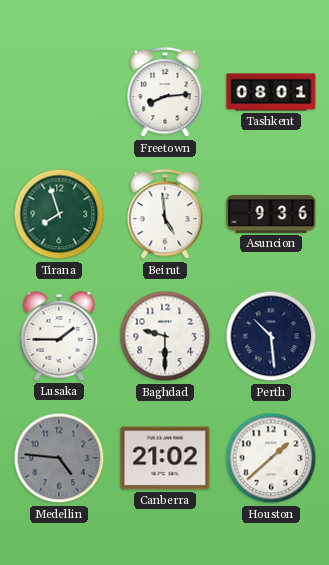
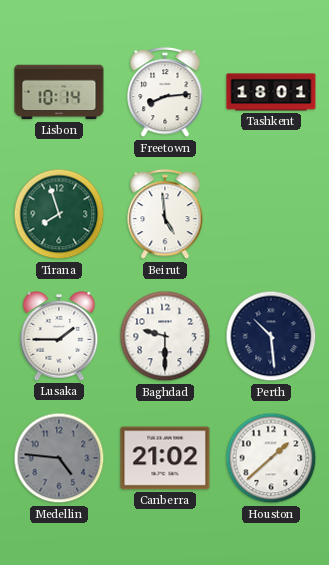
Lisbon: none -> 10:14 (59, 92)
Tashkent: 08:01 -> 18:01 (271, 92)
Asuncion: 9:36 -> none (271, 215)
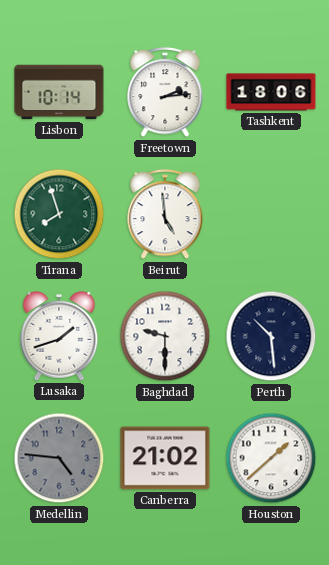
Freetown: 8:14 -> 2:14 (165, 93)
Tashkent: 18:01 -> 18:06 (271, 92)
Lusaka: 1:45 -> 1:42 (59, 337)
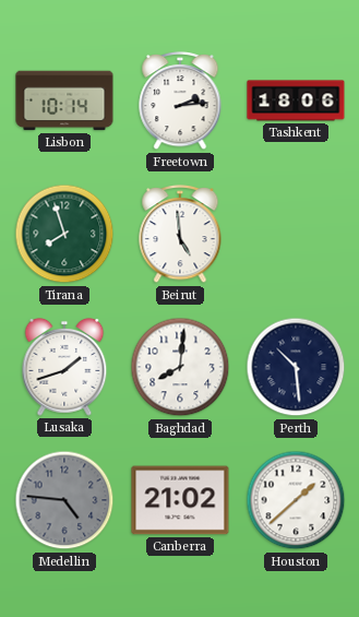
Baghdad: 9:30 -> 8:01 (180, 367)
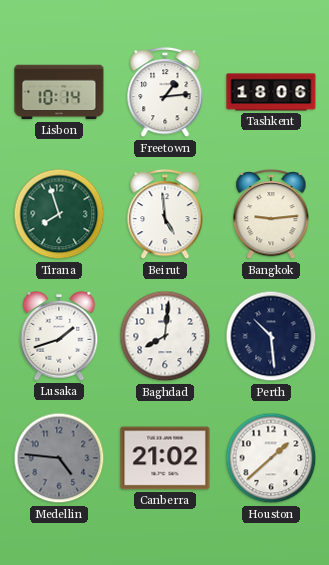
Freetown: 2:14 -> 1:14 (165, 93)
Bangkok: none -> 9:14 (271, 215)
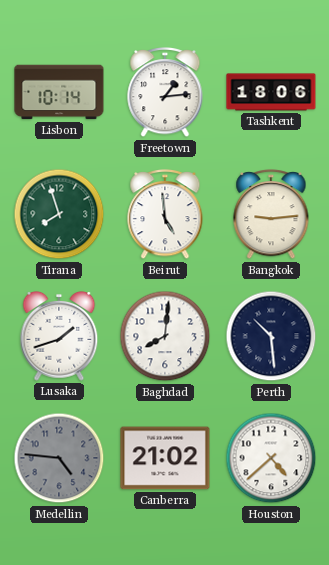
Houston: 1:38 -> 4:38 (271, 458)
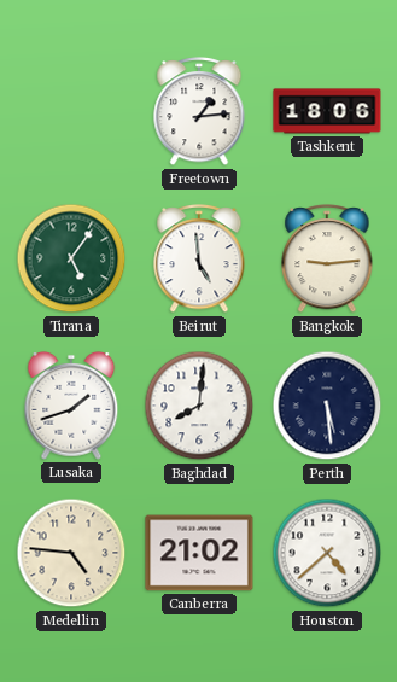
Lisbon: 10:14 -> none (59, 92)
Tirana: 7:57 -> 5:06 (71, 258)
Perth: 10:29 -> 5:29 (327, 406)
Medellin dial: grey -> cream (71, 553)
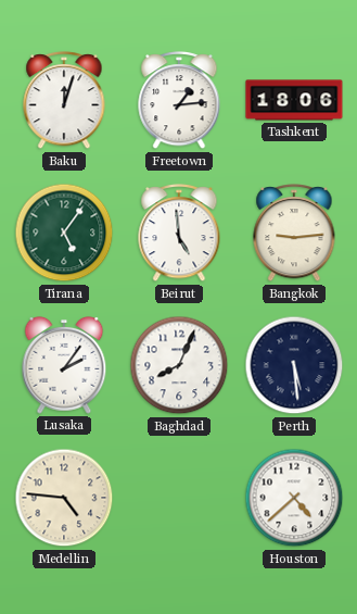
Baku: none -> 12:03 (64, 101)
Lusaka: 1:42 -> 2:06 (64, 366)
Baghdad: 8:01 -> 8:04 (179, 365)
Canberra: 21:02 -> none (199, 553)
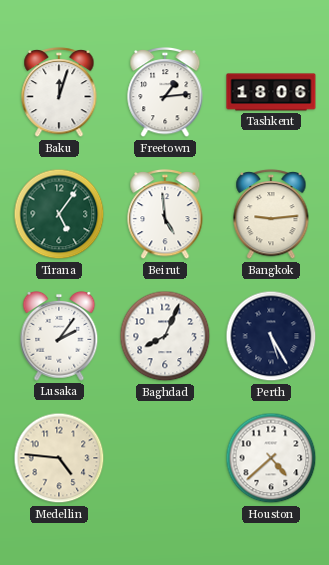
Perth: 5:29 -> 5:25 (271, 336)
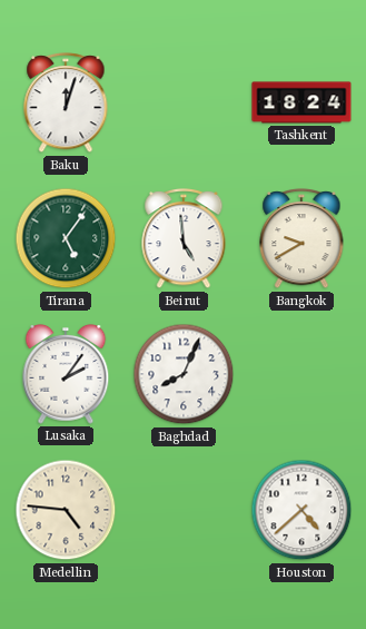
Freetown: 1:14 -> none (165, 93)
Tashkent: 18:06 -> 18:24 (301, 102)
Bangkok: 9:14 -> 9:40 (301, 239)
Perth: 5:25 -> none (271, 336)
